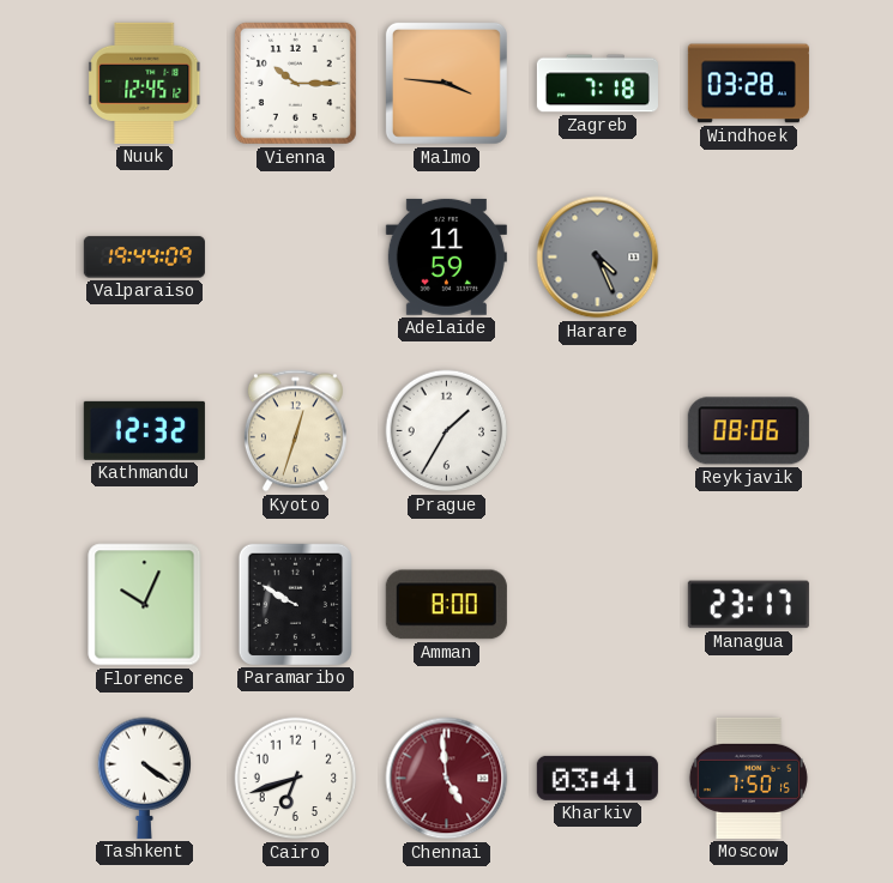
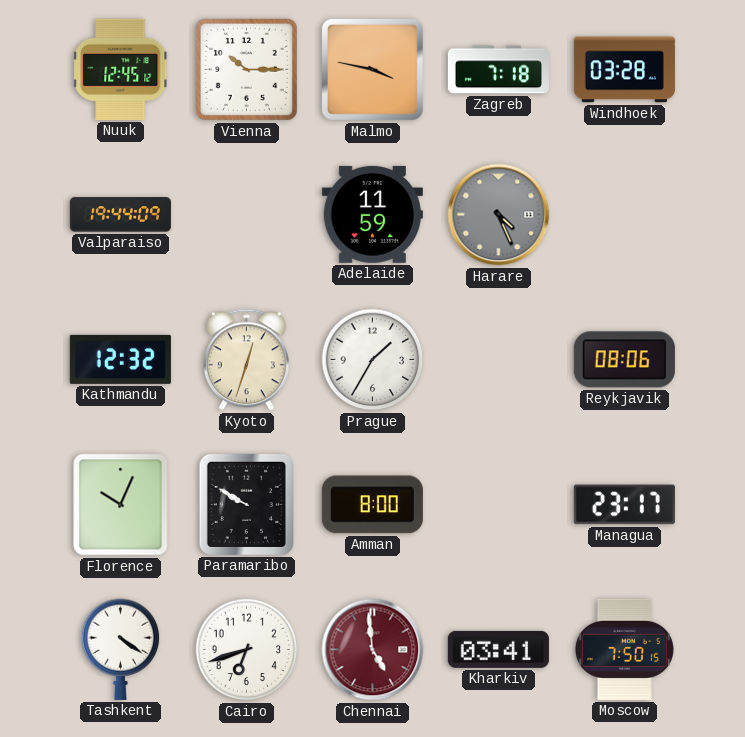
Malmo: 3:46 -> 3:47 (372, 69)
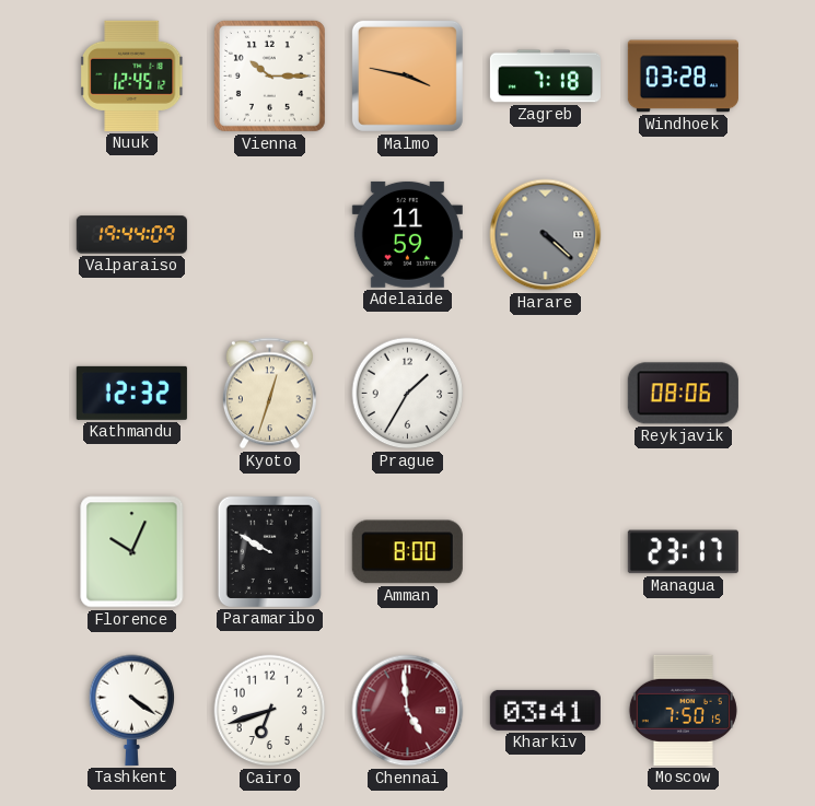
Harare: 4:26 -> 4:22 (546, 235)
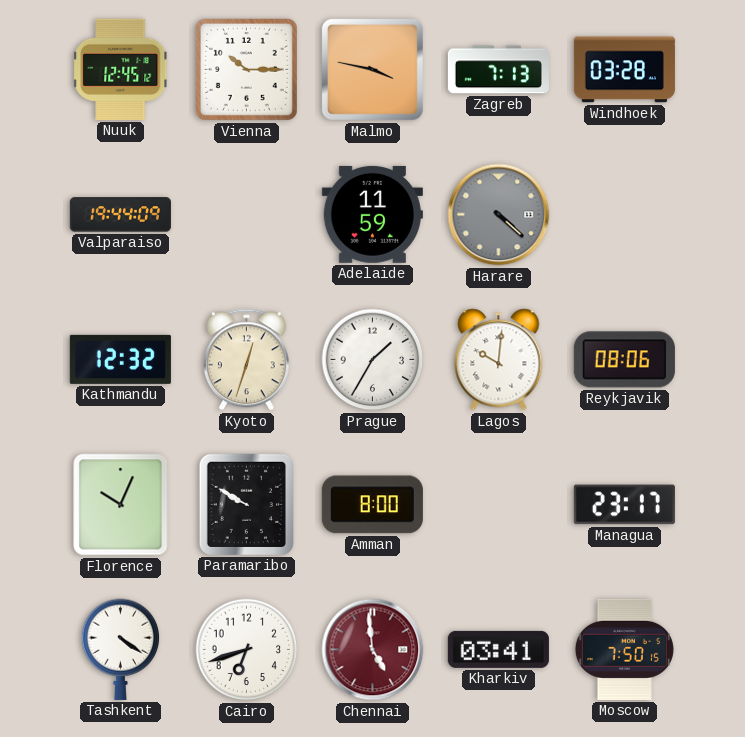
Zagreb: 7:18 -> 7:13 (498, 70)
Lagos: none -> 10:01 (499, 360)
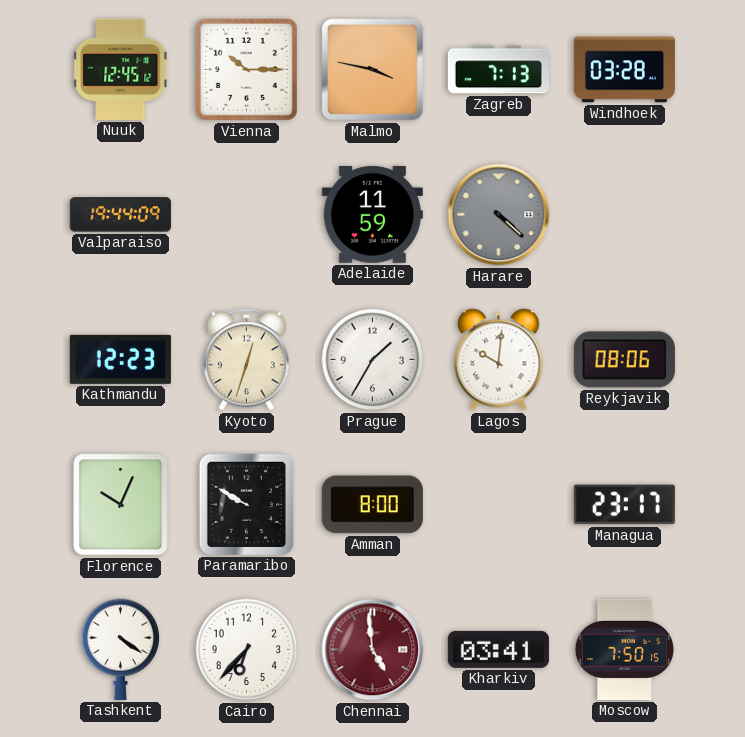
Kathmandu: 12:32 -> 12:23 (120, 359)
Cairo: 6:42 -> 6:37 (247, 650)
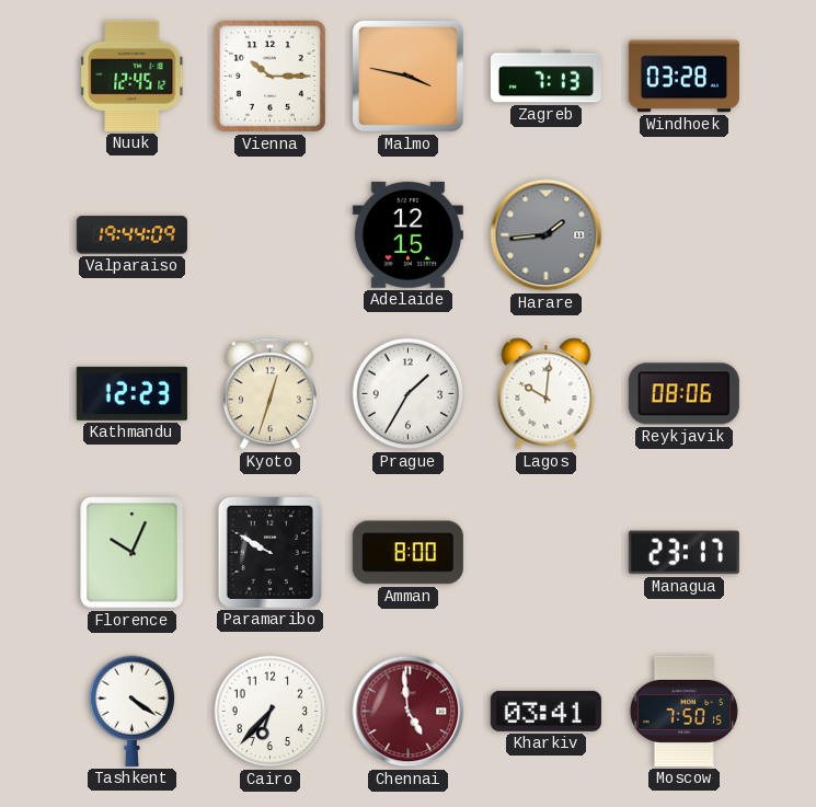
Adelaide: 11:59 -> 12:15 (407, 234)
Harare: 4:22 -> 1:44 (547, 235)
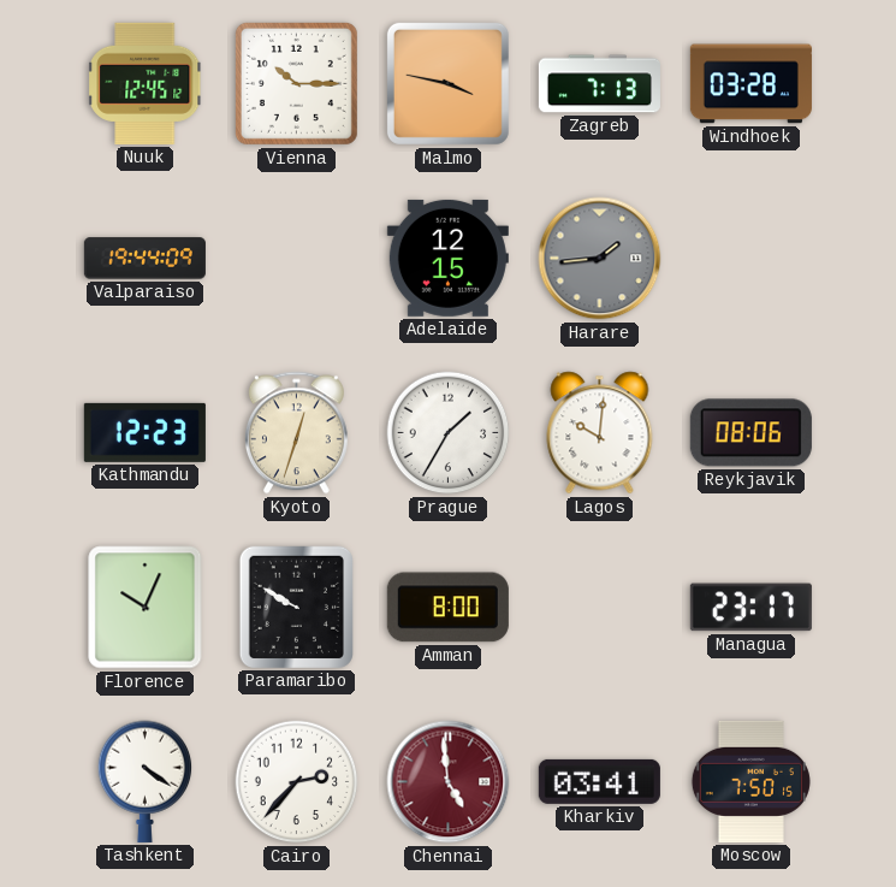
Cairo: 6:37 -> 2:37 (297, 782)
